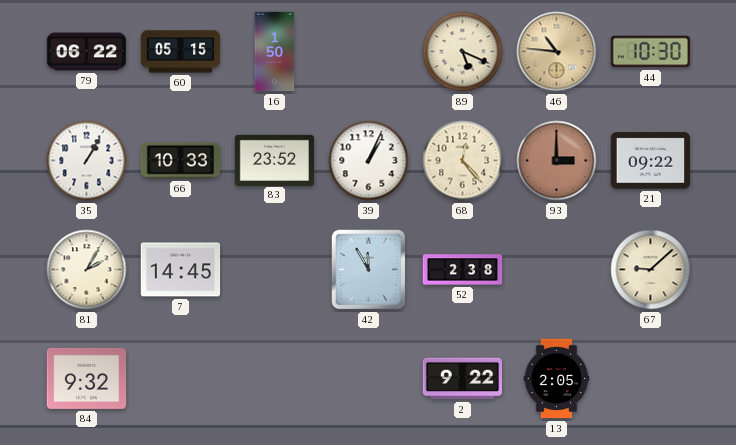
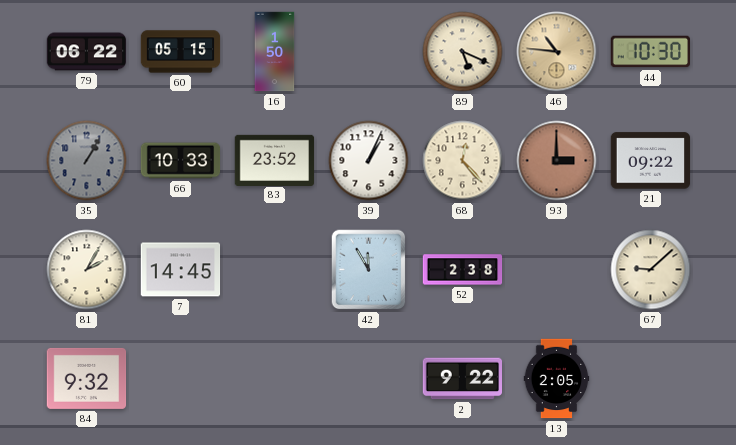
35 dial: white -> grey (87, 161)
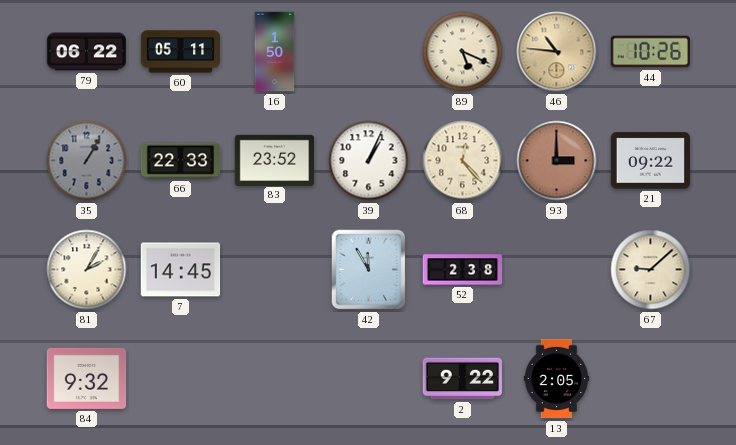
60: 05:15 -> 05:11 (181, 52)
44: 10:30 -> 10:26 (651, 52)
66: 10:33 -> 22:33 (181, 161)
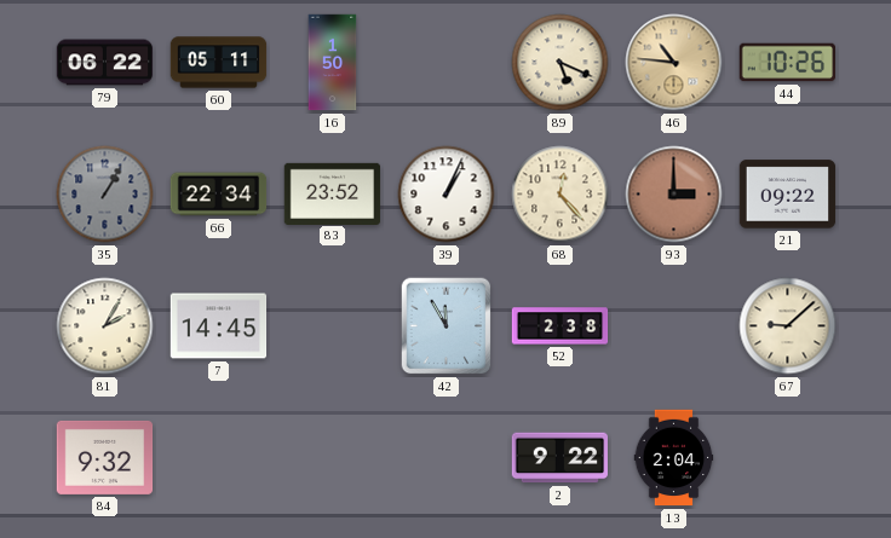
66: 22:33 -> 22:34 (219, 195)
13: 2:05 -> 2:04 (674, 458)
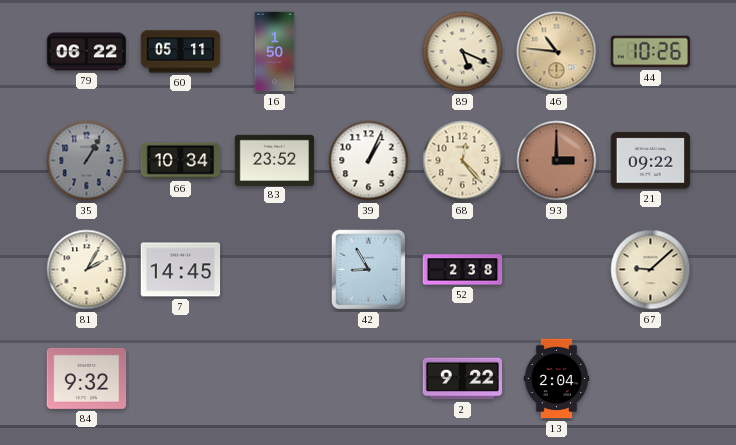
66: 22:34 -> 10:34 (181, 161)
42: 11:55 -> 8:55 (369, 270)
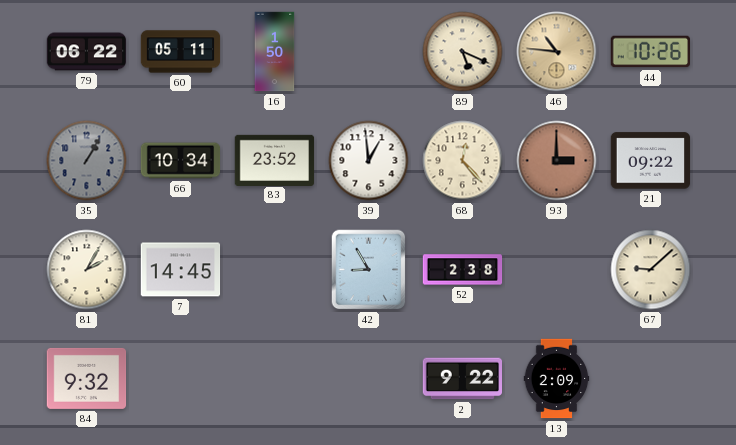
39: 1:04 -> 12:59 (369, 161)
13: 2:04 -> 2:09 (557, 379)
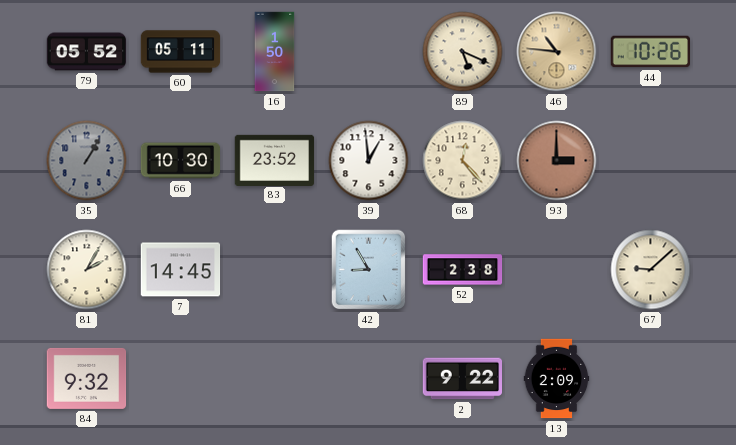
79: 06:22 -> 05:52 (87, 52)
66: 10:34 -> 10:30 (181, 161)
21: 09:22 -> none (651, 161)
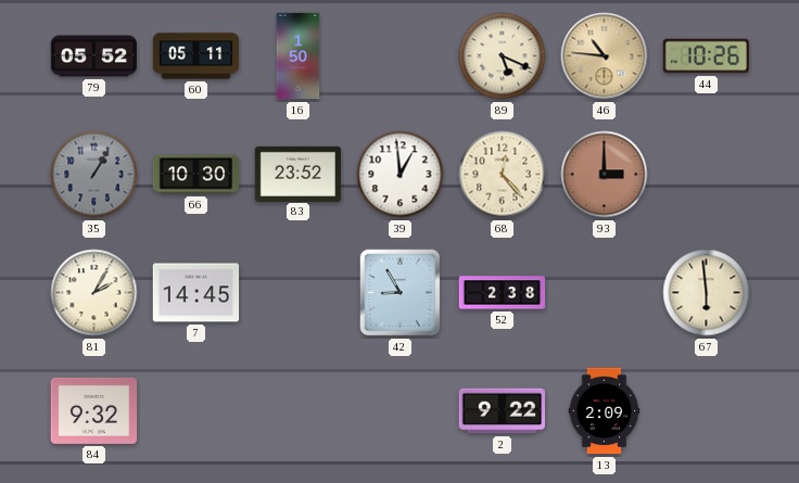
67: 9:08 -> 5:59 (707, 293)
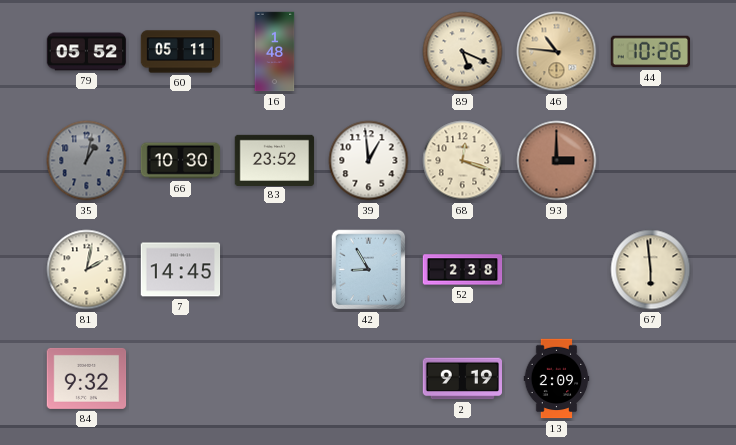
16: 1:50 -> 1:48 (275, 52)
35: 1:05 -> 1:02 (87, 161)
68: 12:23 -> 12:18 (463, 161)
81: 2:05 -> 2:02 (87, 270)
2: 9:22 -> 9:19 (462, 379)
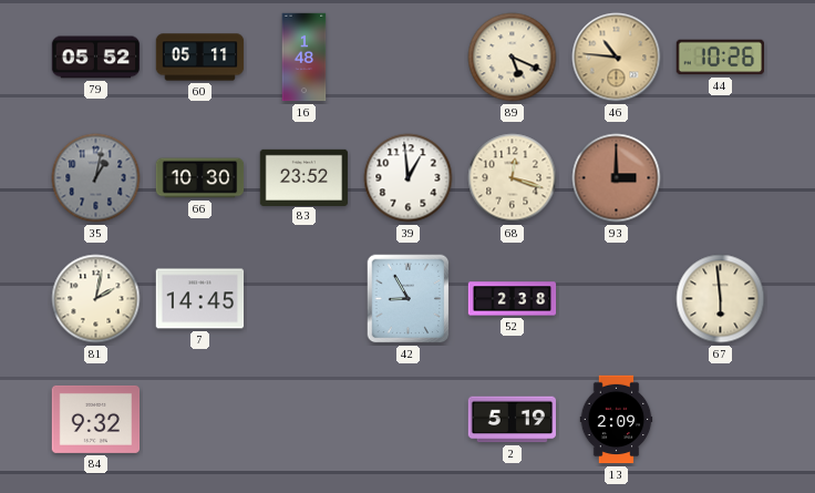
2: 9:19 -> 5:19 (512, 420)
